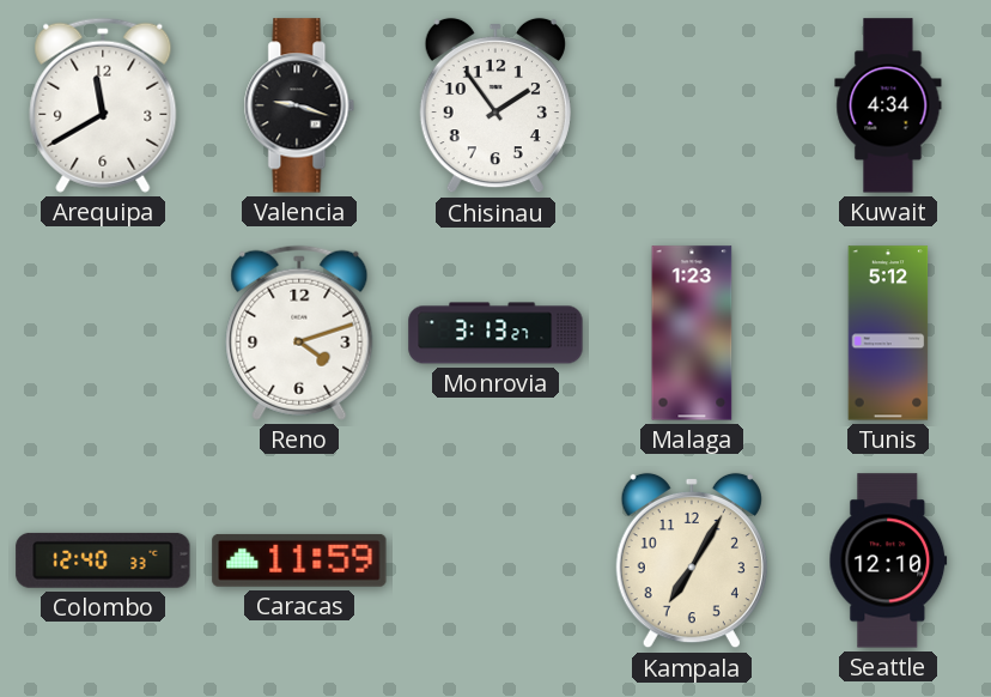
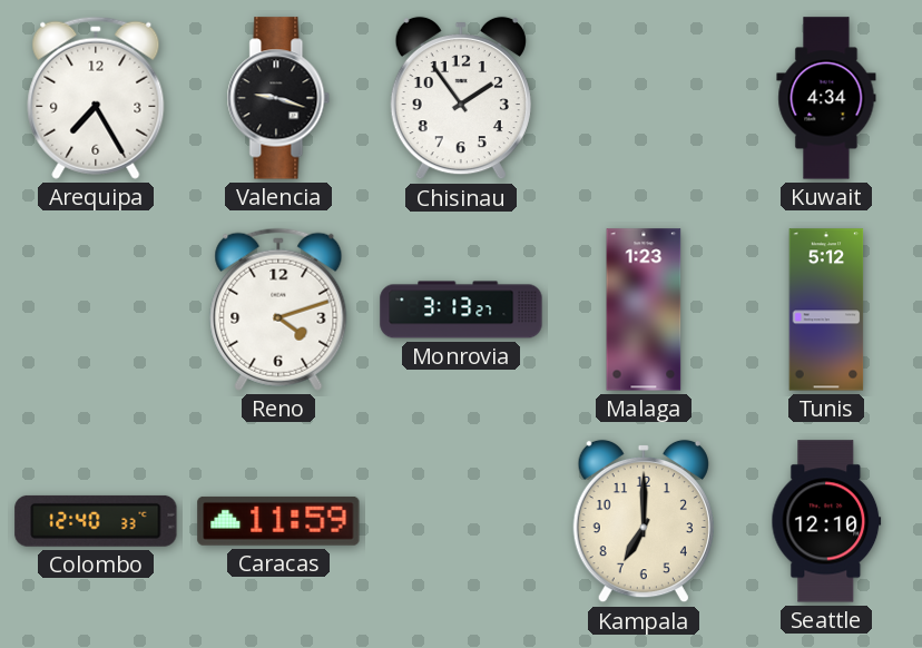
Arequipa: 11:40 -> 7:25 (96, 98)
Kampala: 7:05 -> 7:00 (644, 521)
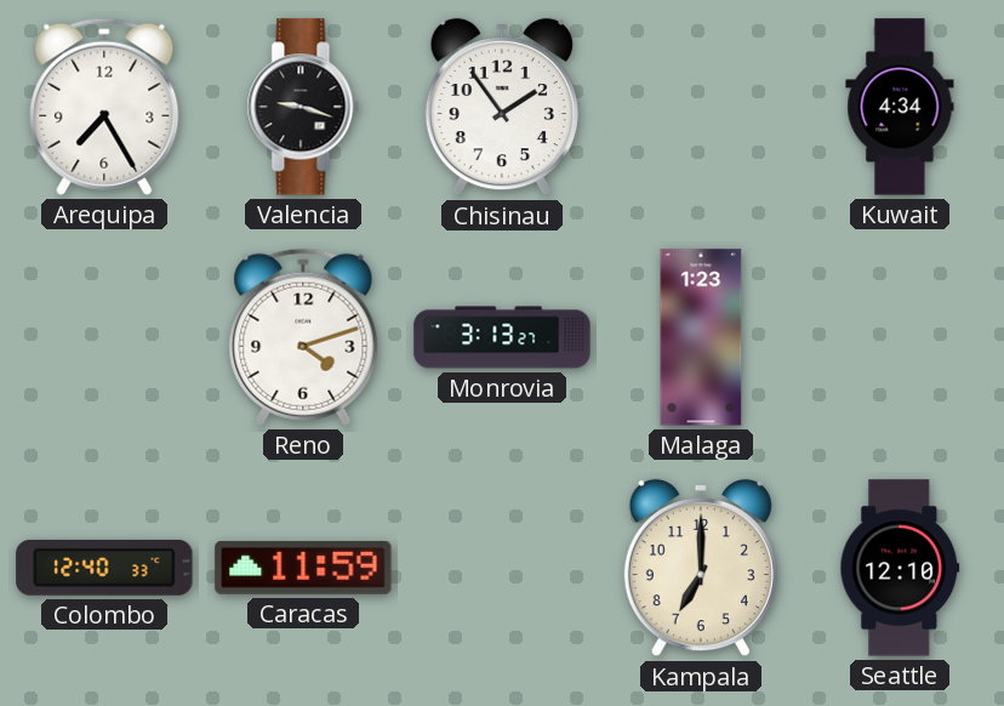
Tunis: 5:12 -> none (826, 310)
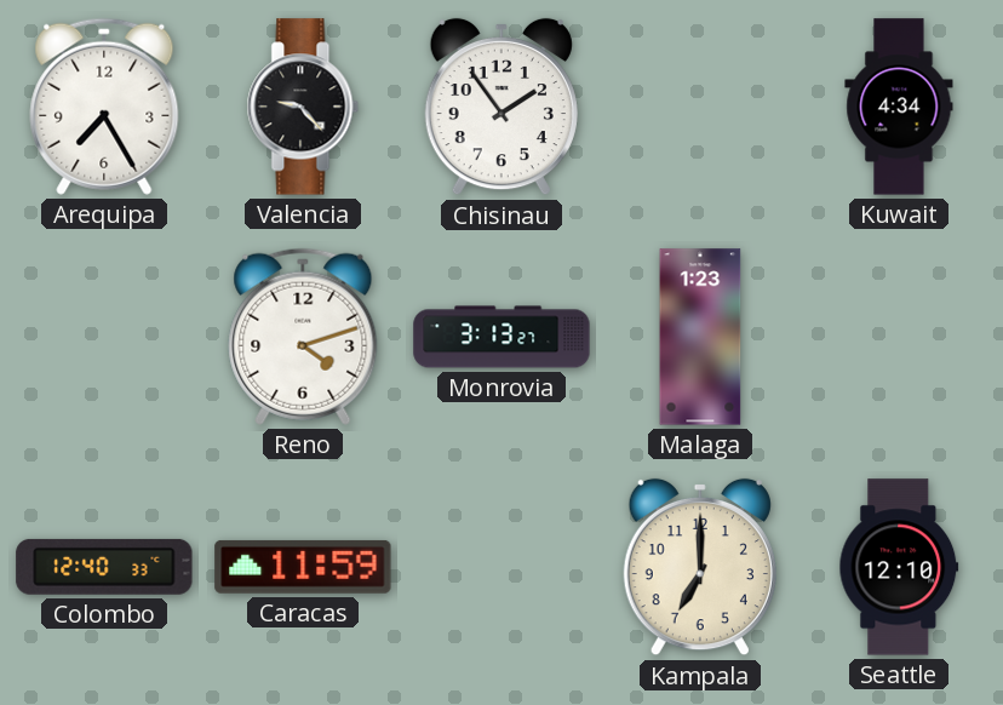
Valencia: 9:18 -> 9:23 (303, 107)
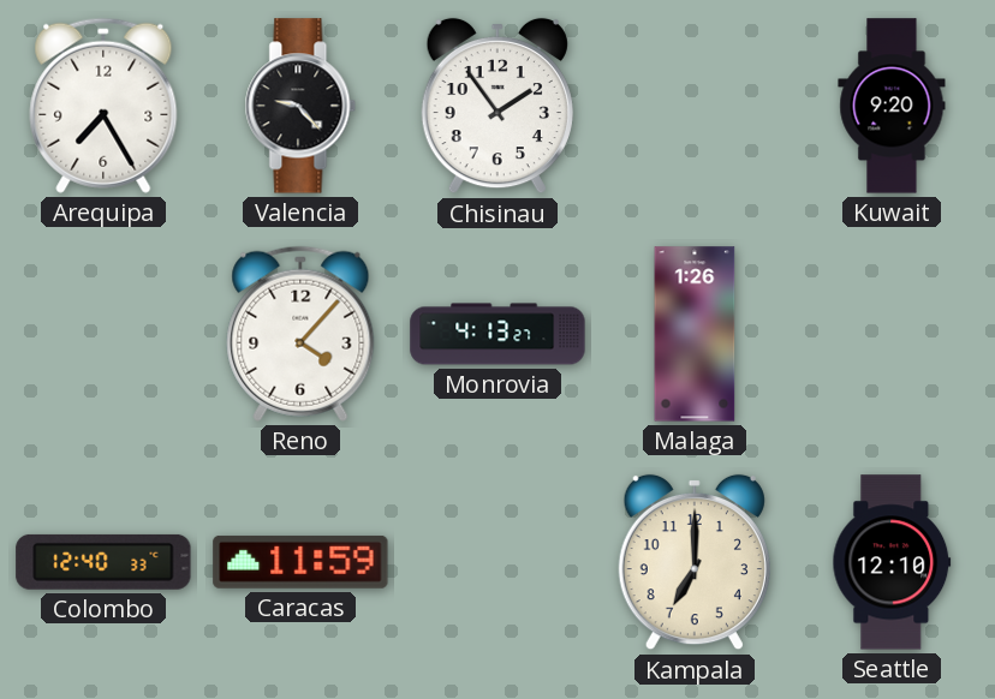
Kuwait: 4:34 -> 9:20 (892, 106)
Reno: 4:12 -> 4:07 (300, 334)
Monrovia: 3:13 -> 4:13 (497, 334)
Malaga: 1:23 -> 1:26 (695, 334)
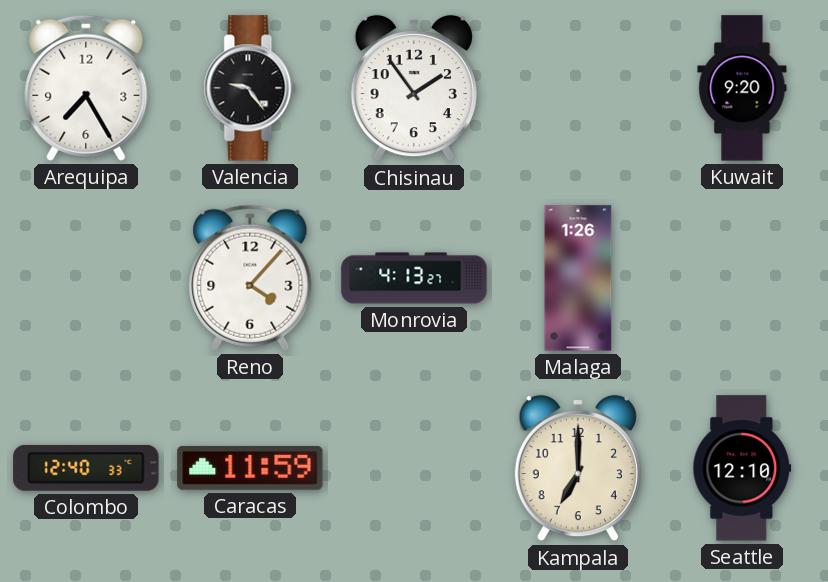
Valencia: 9:23 -> 9:24 (250, 88)
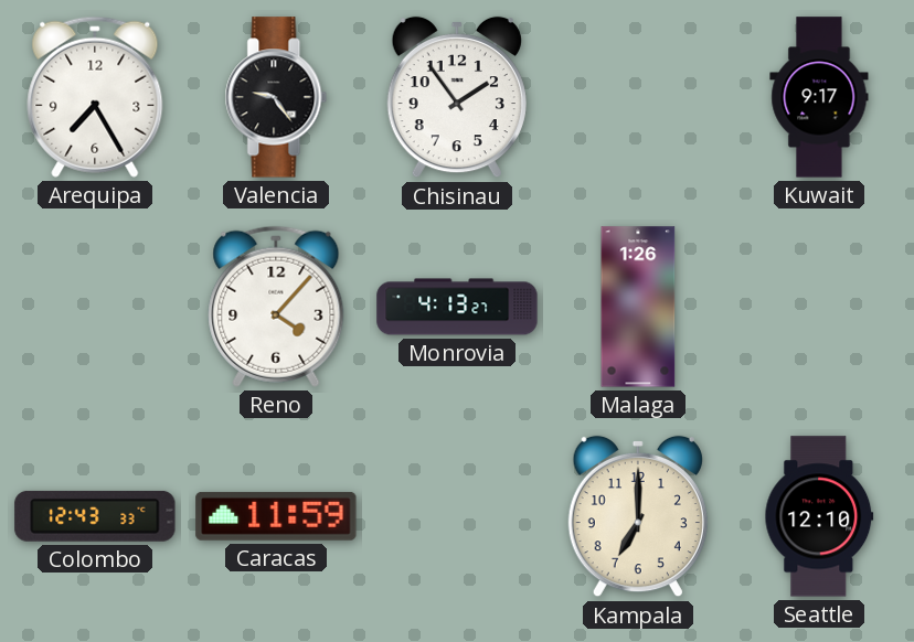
Kuwait: 9:20 -> 9:17 (819, 97)
Colombo: 12:40 -> 12:43 (95, 516)
